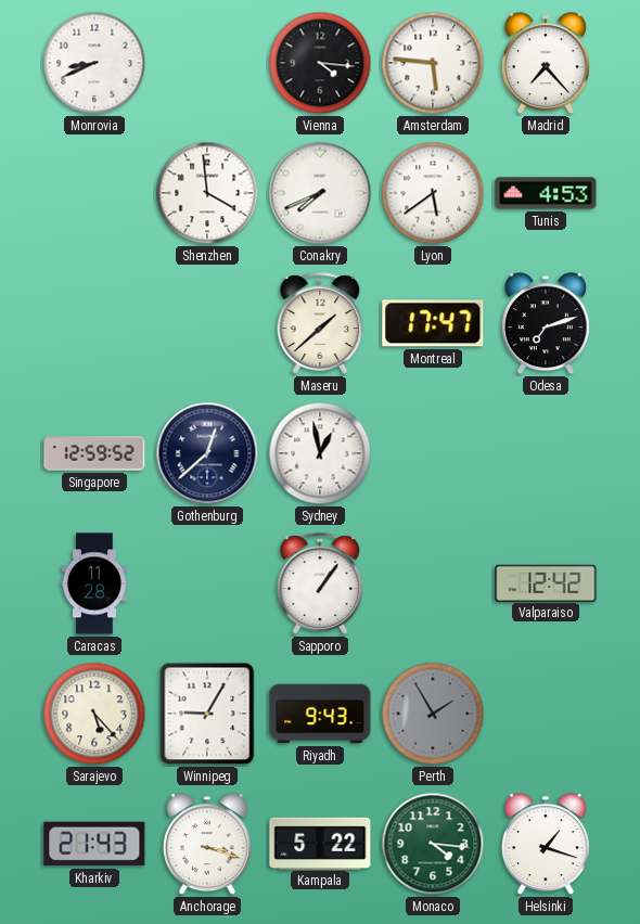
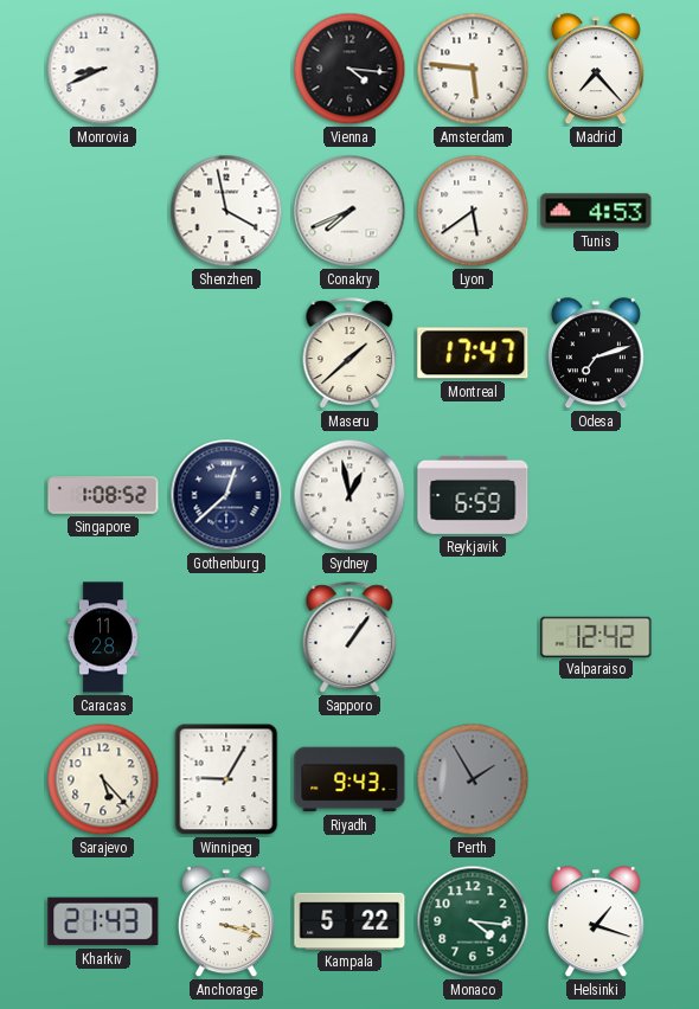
Shenzhen: 3:59 -> 3:58 (226, 211)
Singapore: 12:59 -> 1:08 (103, 496)
Reykjavik: none -> 6:59 (473, 495)
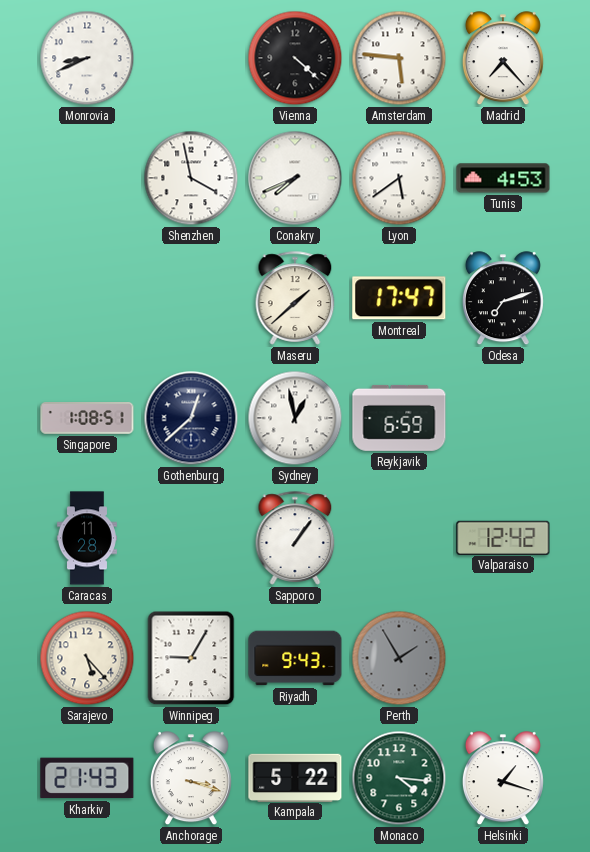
Vienna: 4:16 -> 4:22 (295, 58)
Singapore: 1:08:52 -> 1:08:51 (87, 419)
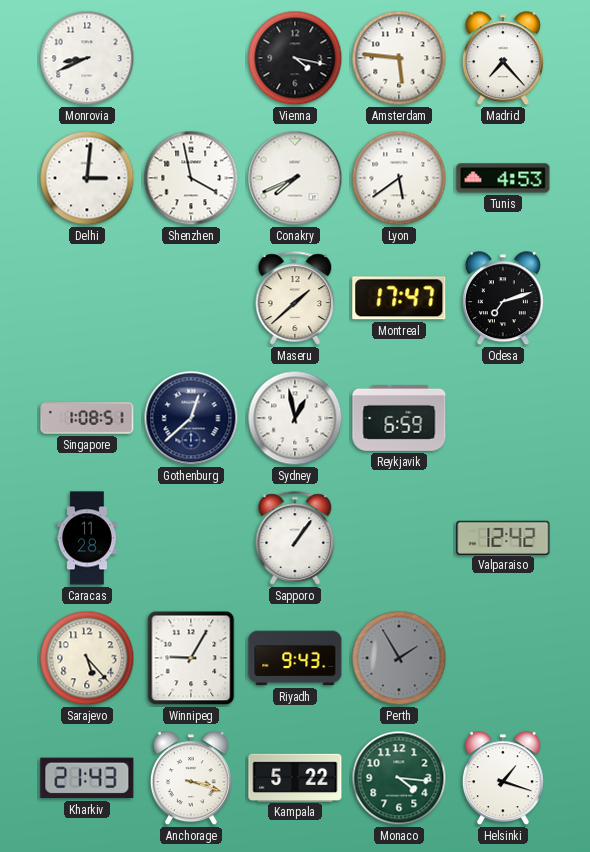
Vienna: 4:22 -> 4:17 (295, 58)
Delhi: none -> 3:01 (87, 178)
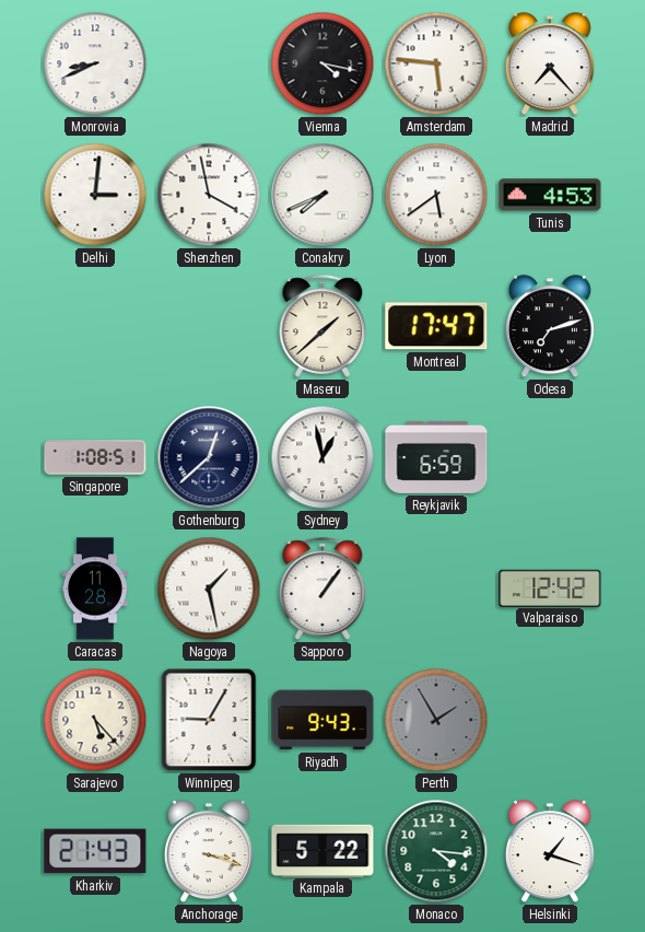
Nagoya: none -> 1:28 (209, 589)
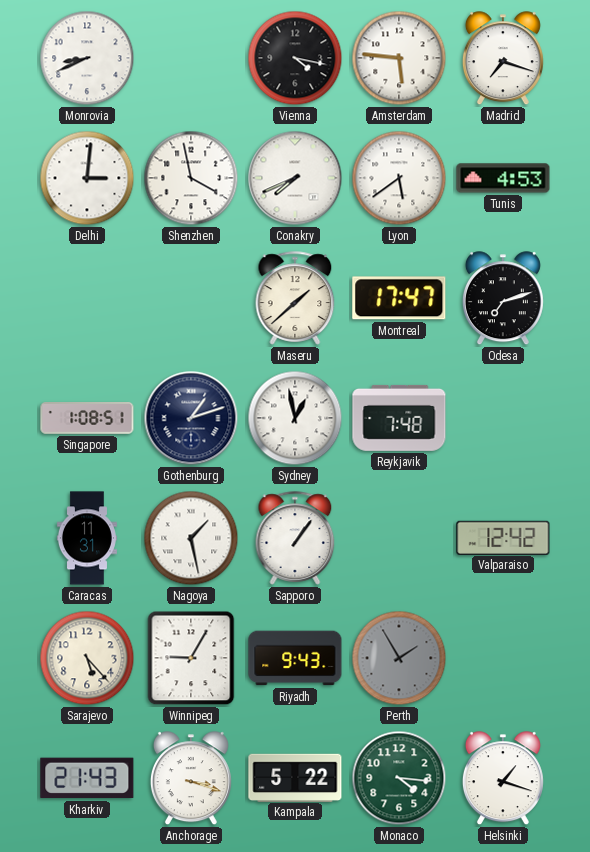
Madrid: 7:23 -> 7:18 (503, 59)
Gothenburg: 12:38 -> 1:12 (191, 418)
Reykjavik: 6:59 -> 7:48 (399, 418)
Caracas: 11:28 -> 11:31 (87, 538)
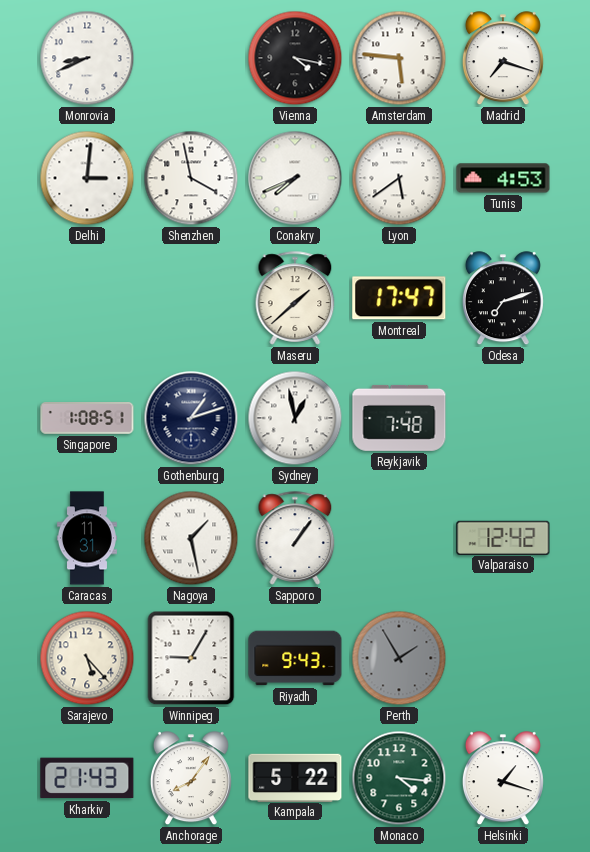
Anchorage: 3:18 -> 8:06 (191, 779)
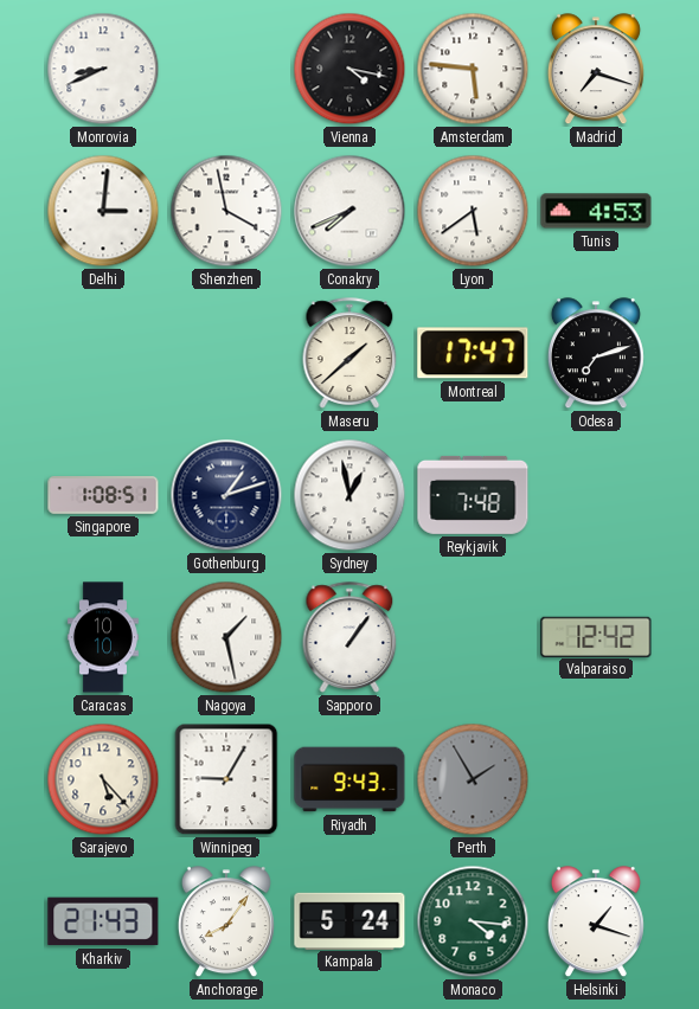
Caracas: 11:31 -> 10:10 (103, 637)
Kampala: 5:22 -> 5:24 (349, 920)
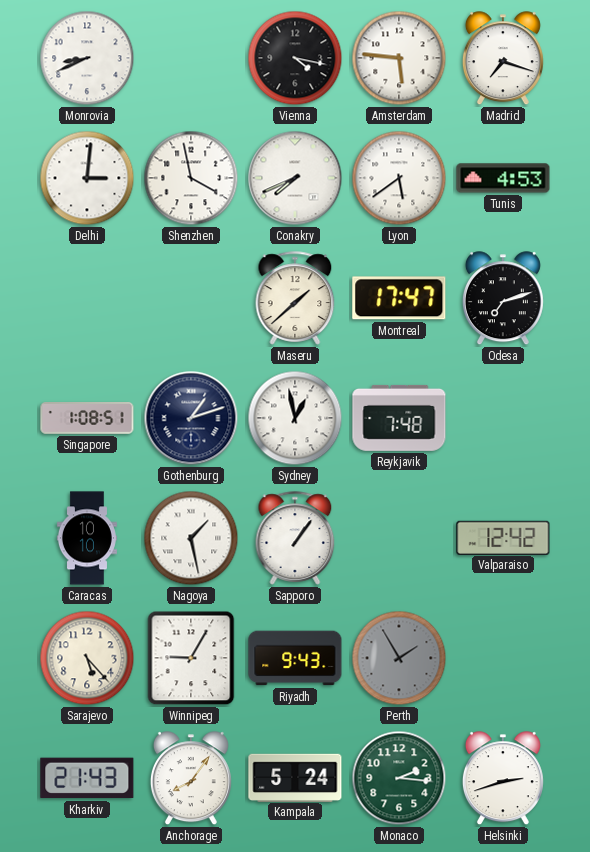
Monaco: 4:16 -> 2:16 (399, 778)
Helsinki: 1:18 -> 2:42 (503, 779)
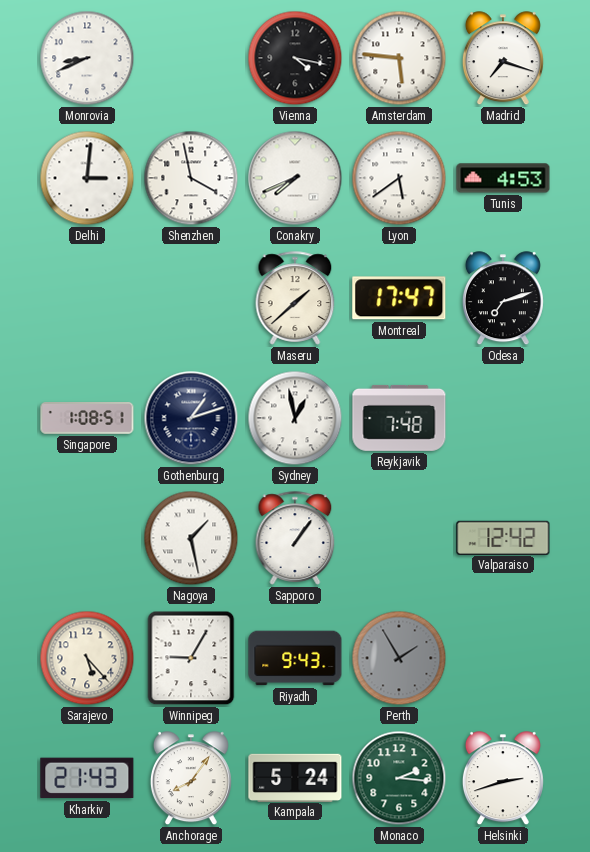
Caracas: 10:10 -> none (87, 538)
